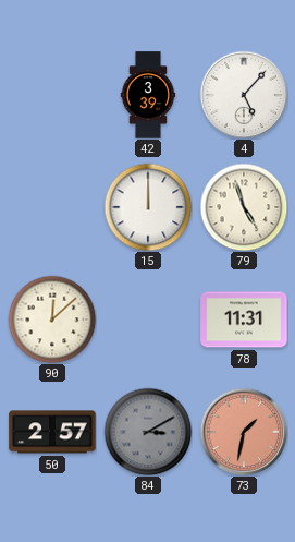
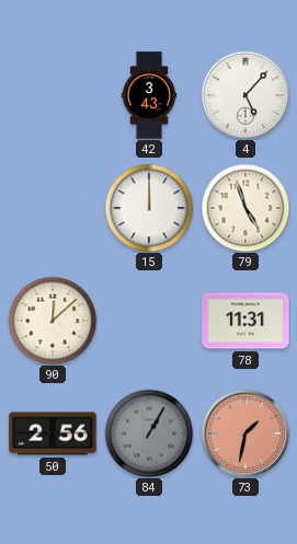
42: 3:39 -> 3:43 (149, 95)
50: 2:57 -> 2:56 (53, 433)
84: 3:10 -> 1:05 (149, 433)
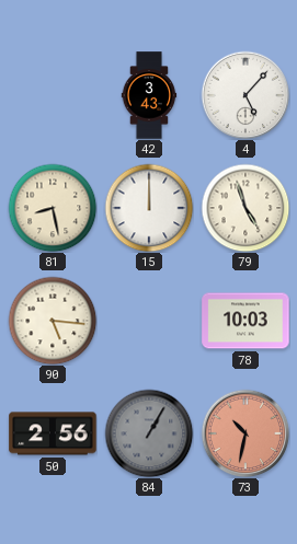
81: none -> 8:28 (53, 208)
90: 12:08 -> 5:16 (53, 321)
78: 11:31 -> 10:03 (245, 321)
73: 1:32 -> 10:32 (245, 433)
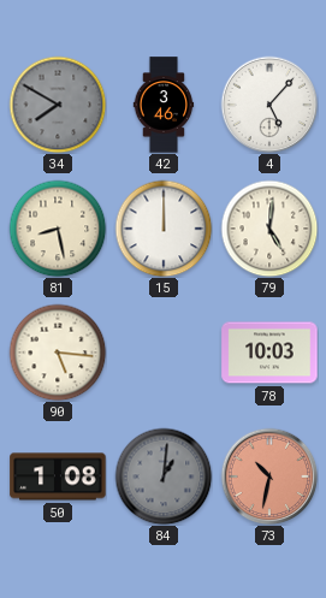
34: none -> 7:50 (58, 105)
42: 3:43 -> 3:46 (164, 105)
79: 4:57 -> 5:01 (269, 229)
50: 2:56 -> 1:08 (58, 476)
84: 1:05 -> 1:01 (164, 476)
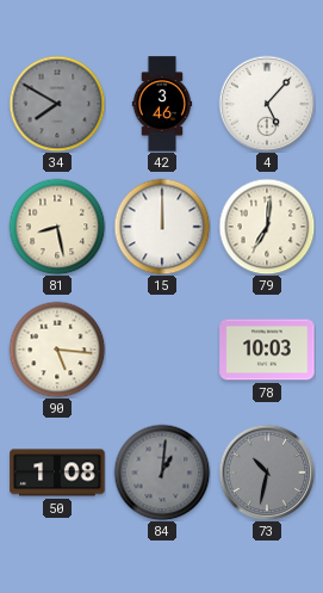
79: 5:01 -> 7:01 (267, 227)
73 dial: salmon -> grey (267, 472)
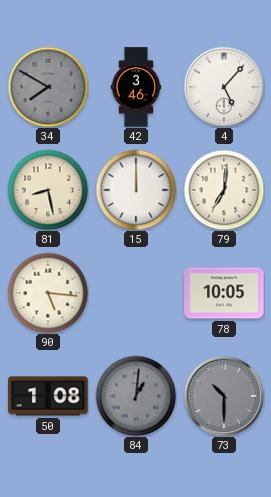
78: 10:03 -> 10:05 (224, 293)
73: 10:32 -> 10:30 (224, 396)
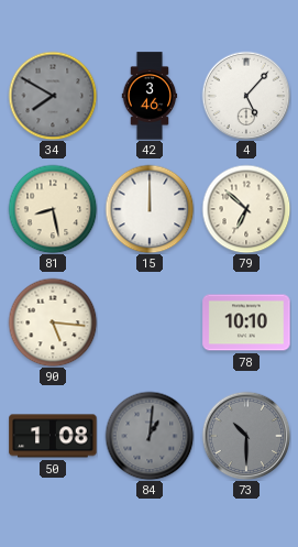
79: 7:01 -> 6:52 (246, 209)
78: 10:05 -> 10:10 (246, 322)
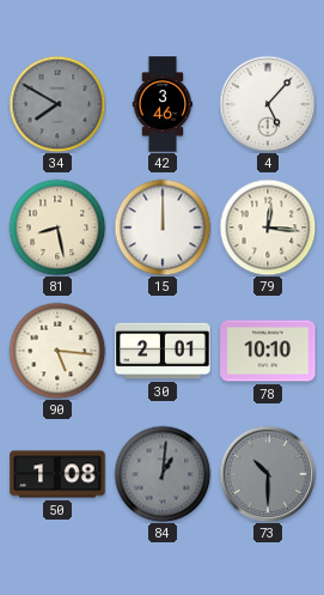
79: 6:52 -> 12:16 (268, 227)
30: none -> 2:01 (163, 351)
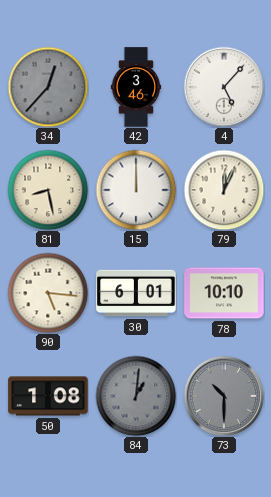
34: 7:50 -> 12:37 (48, 87)
79: 12:16 -> 12:04 (224, 190)
30: 2:01 -> 6:01 (136, 293)
